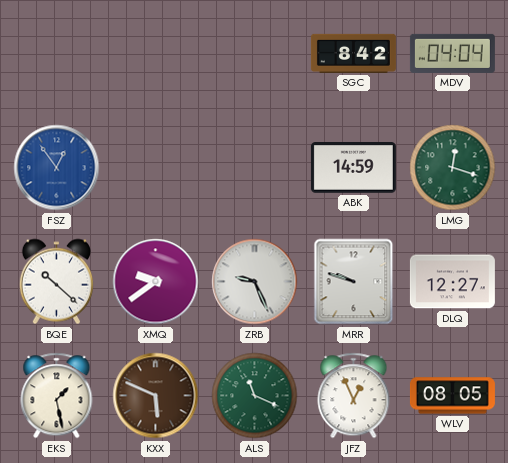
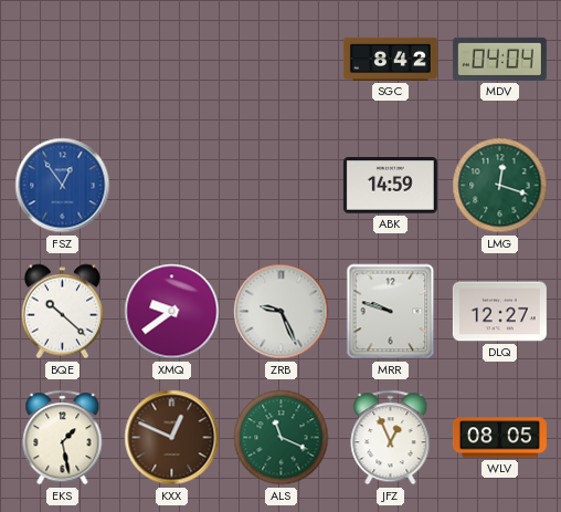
KXX: 5:49 -> 12:49 (172, 438)
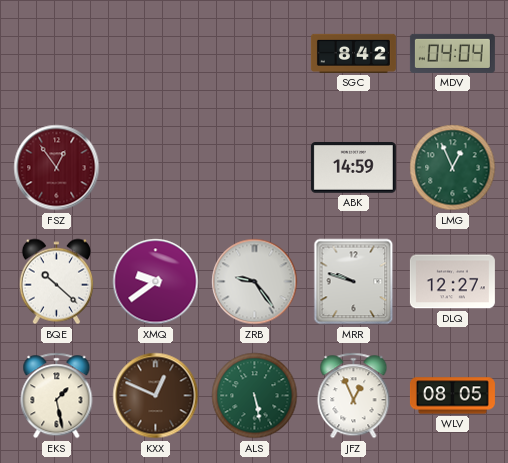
FSZ dial: blue -> burgundy (57, 168)
LMG: 12:18 -> 12:56 (453, 168)
ZRB: 9:26 -> 9:24 (255, 282)
ALS: 11:19 -> 5:28 (255, 396)
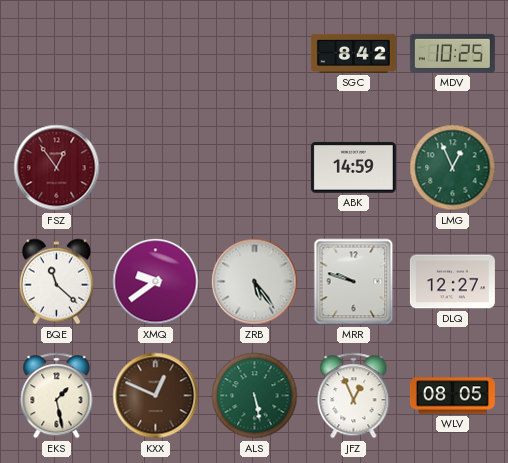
MDV: 04:04 -> 10:25 (452, 53)
BQE: 10:22 -> 11:22 (56, 282)
ZRB: 9:24 -> 5:24 (255, 282)
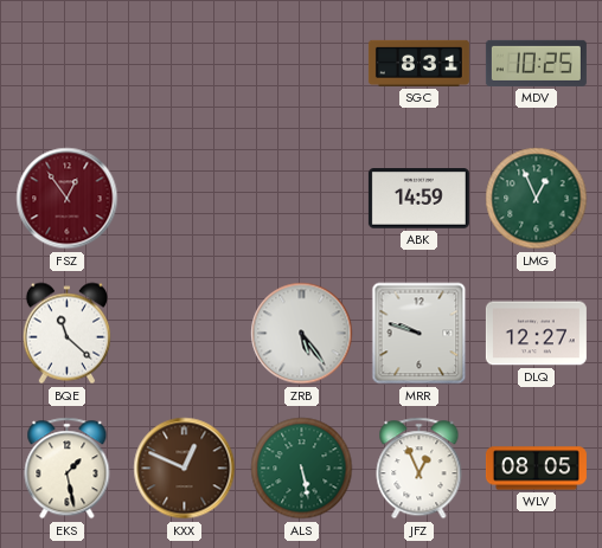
SGC: 8:42 -> 8:31 (418, 63)
XMQ: 9:39 -> none (156, 282)
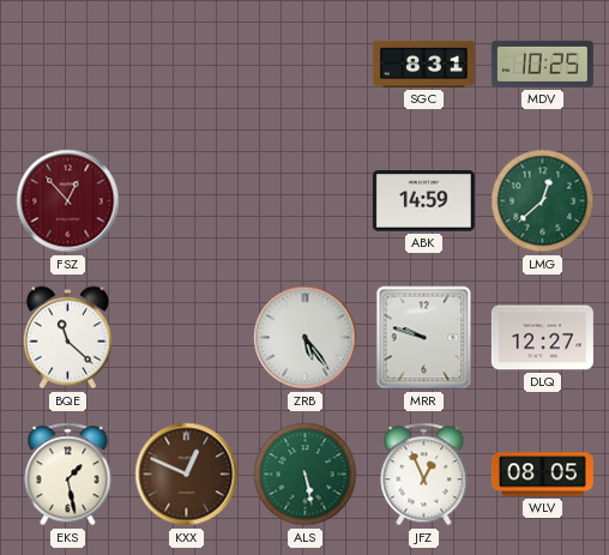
FSZ: 12:54 -> 12:53 (68, 201)
LMG: 12:56 -> 12:38 (543, 201)
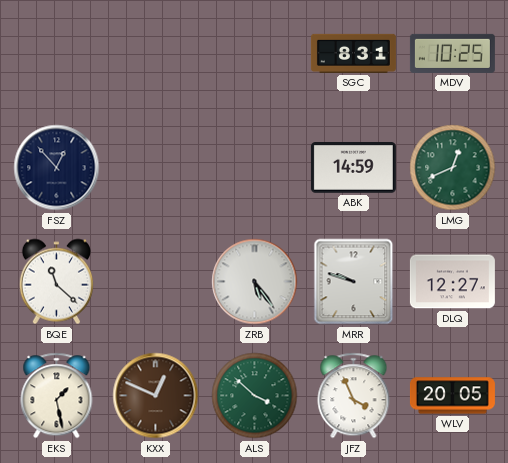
FSZ dial: burgundy -> navy (57, 168)
LMG: 12:38 -> 12:41 (453, 168)
ALS: 5:28 -> 3:52 (255, 396)
JFZ: 12:56 -> 3:56 (354, 396)
WLV: 08:05 -> 20:05 (452, 396)
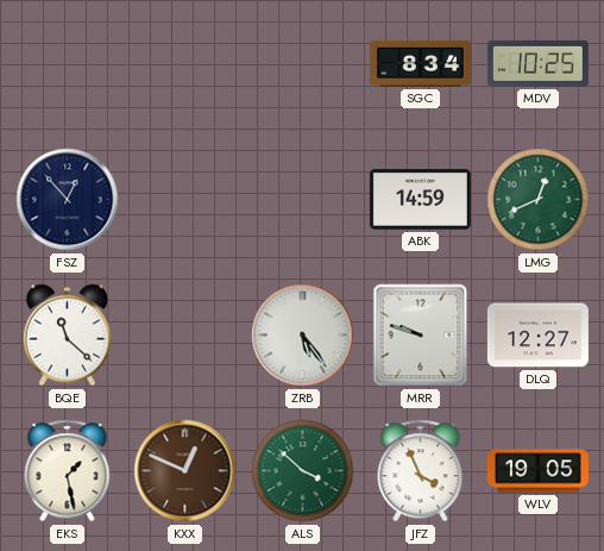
SGC: 8:31 -> 8:34 (420, 63)
WLV: 20:05 -> 19:05 (537, 471)
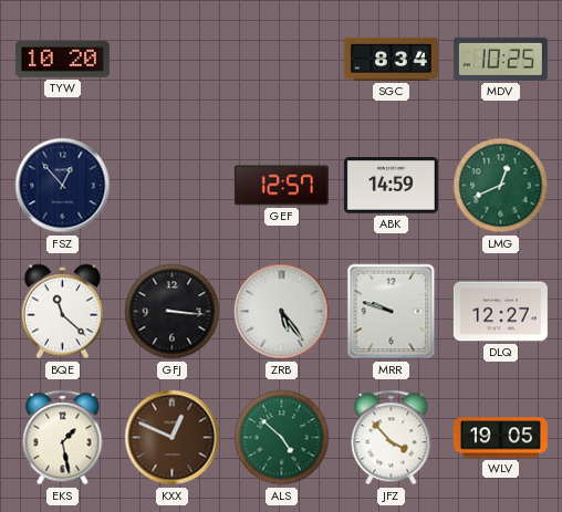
TYW: none -> 10:20 (62, 60)
GEF: none -> 12:57 (281, 186)
GFJ: none -> 3:16 (173, 312)
ALS: 3:52 -> 4:52 (282, 438)
JFZ: 3:56 -> 3:53 (392, 438)
